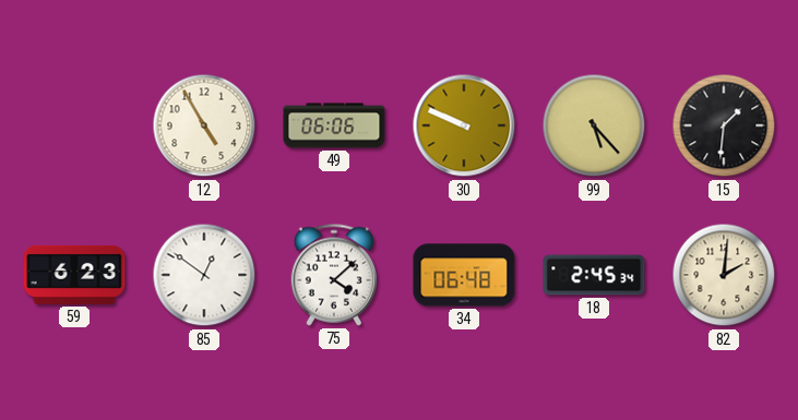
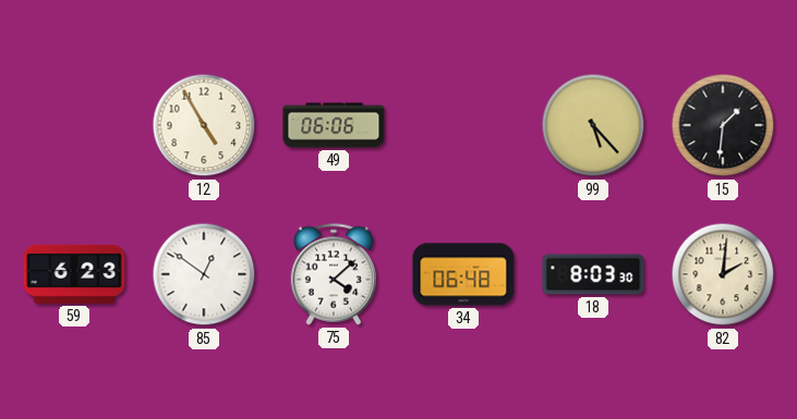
30: 9:49 -> none (464, 125)
18: 2:45 -> 8:03 (593, 274)
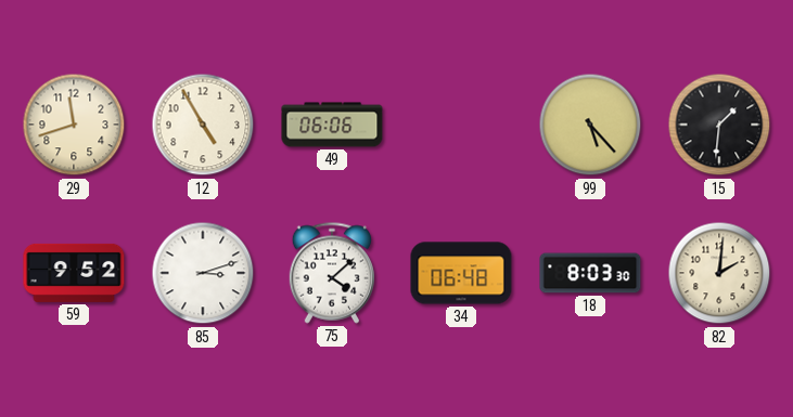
29: none -> 11:42 (74, 125)
59: 6:23 -> 9:52 (74, 273)
85: 12:51 -> 3:12 (203, 273)
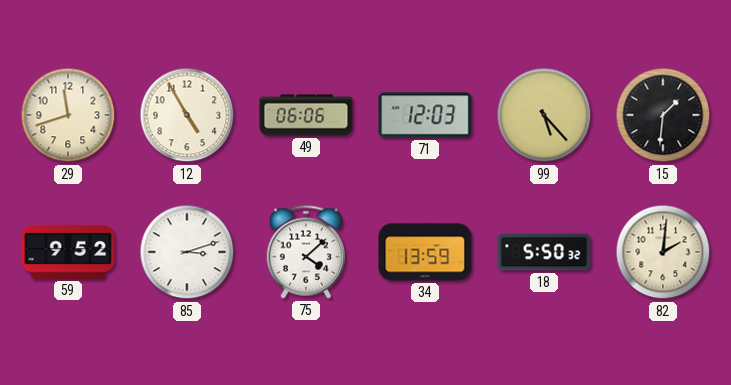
71: none -> 12:03 (425, 115)
34: 06:48 -> 13:59 (425, 252)
18: 8:03 -> 5:50 (544, 252)
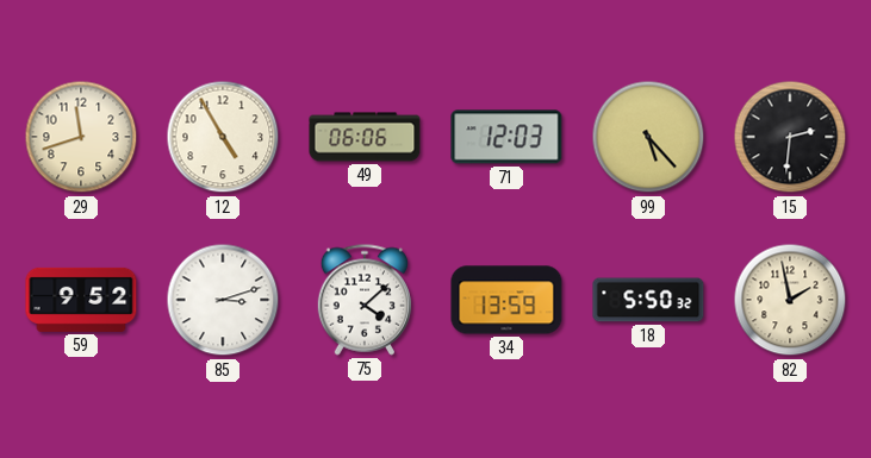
15: 1:31 -> 2:31 (790, 137)
82: 2:01 -> 1:58 (790, 300)
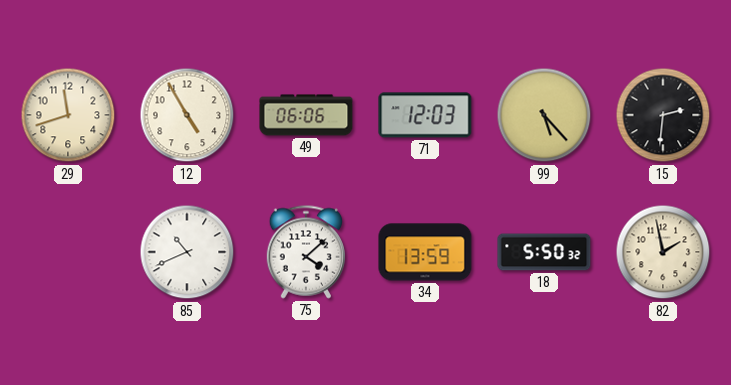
59: 9:52 -> none (81, 300)
85: 3:12 -> 10:41 (187, 252)
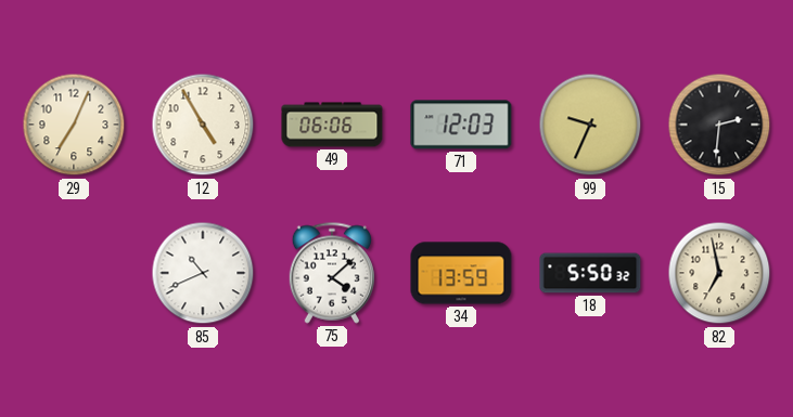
29: 11:42 -> 7:04 (74, 125)
99: 5:23 -> 9:34 (590, 125)
82: 1:58 -> 6:58 (719, 273)
